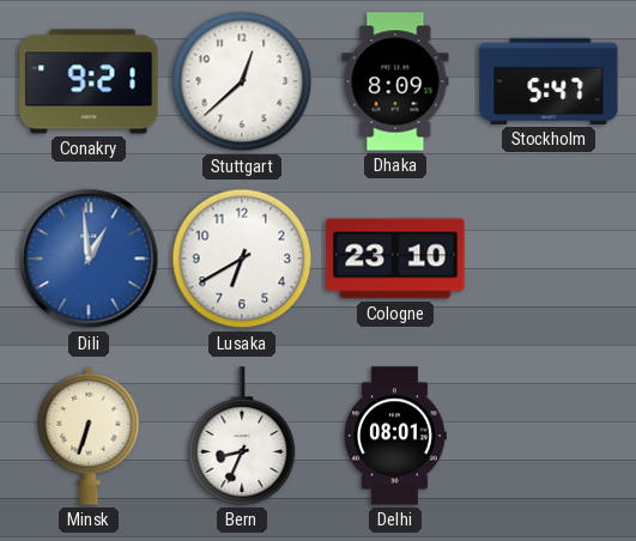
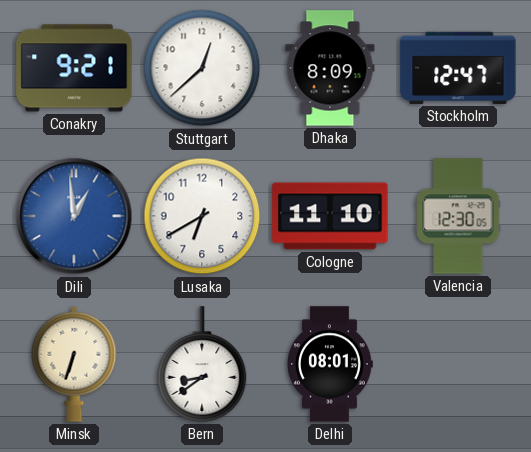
Stockholm: 5:47 -> 12:47 (458, 68)
Cologne: 23:10 -> 11:10 (330, 216)
Valencia: none -> 12:30 (458, 216)
Bern: 8:34 -> 8:39 (202, 364)
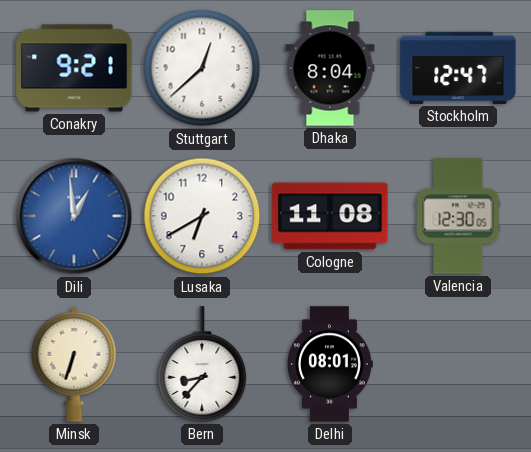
Dhaka: 8:09 -> 8:04 (330, 68)
Cologne: 11:10 -> 11:08 (330, 216)
Bern: 8:39 -> 8:37 (202, 364)
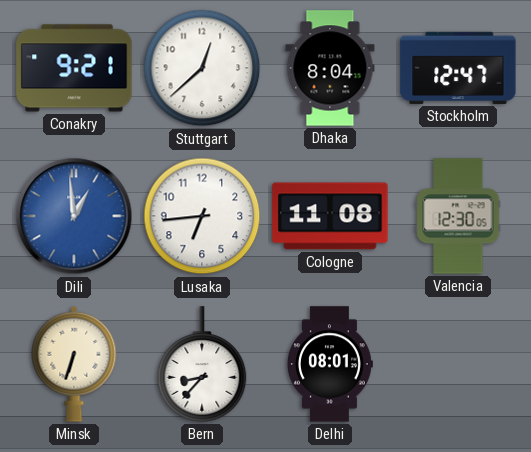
Lusaka: 6:40 -> 6:44 (202, 216)
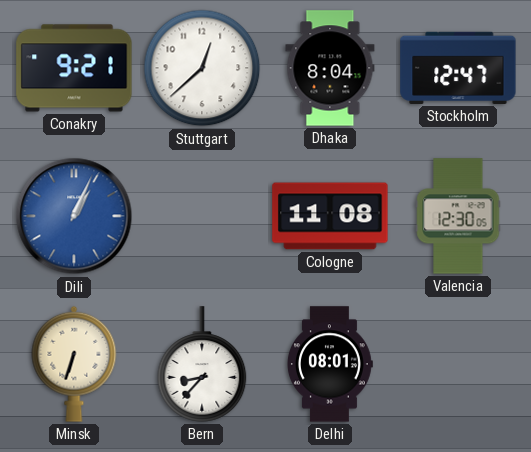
Dili: 12:59 -> 1:04 (74, 216)
Lusaka: 6:44 -> none (202, 216)
